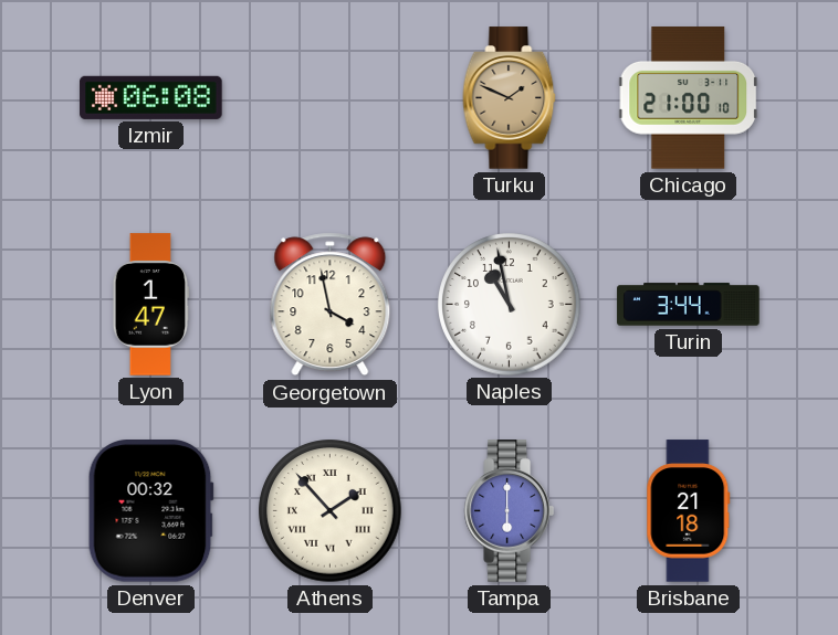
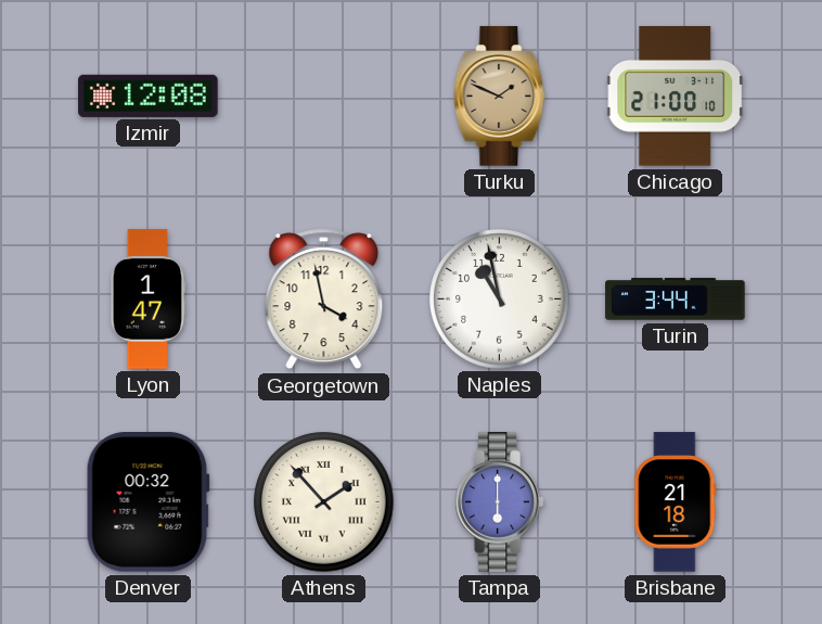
Izmir: 06:08 -> 12:08 (149, 95)
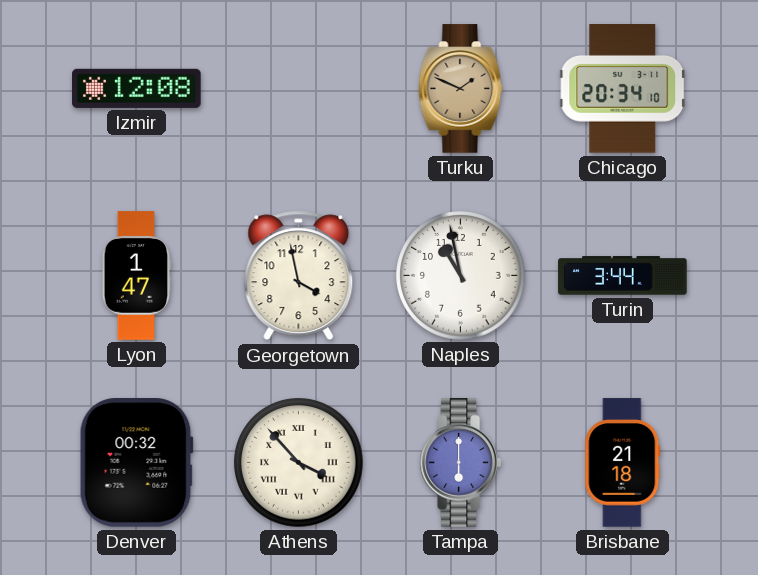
Chicago: 21:00 -> 20:34 (623, 89)
Athens: 1:53 -> 3:53 (299, 463)
